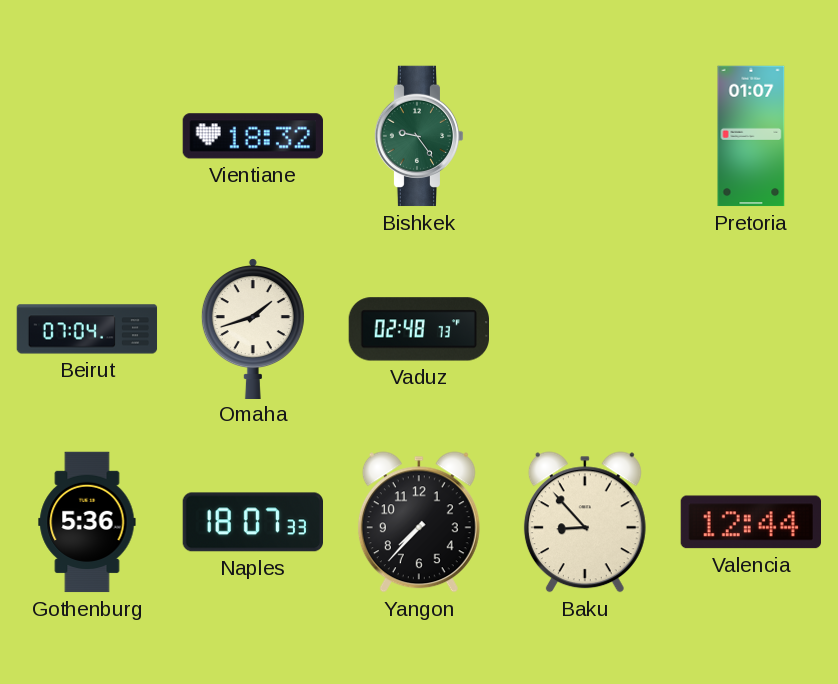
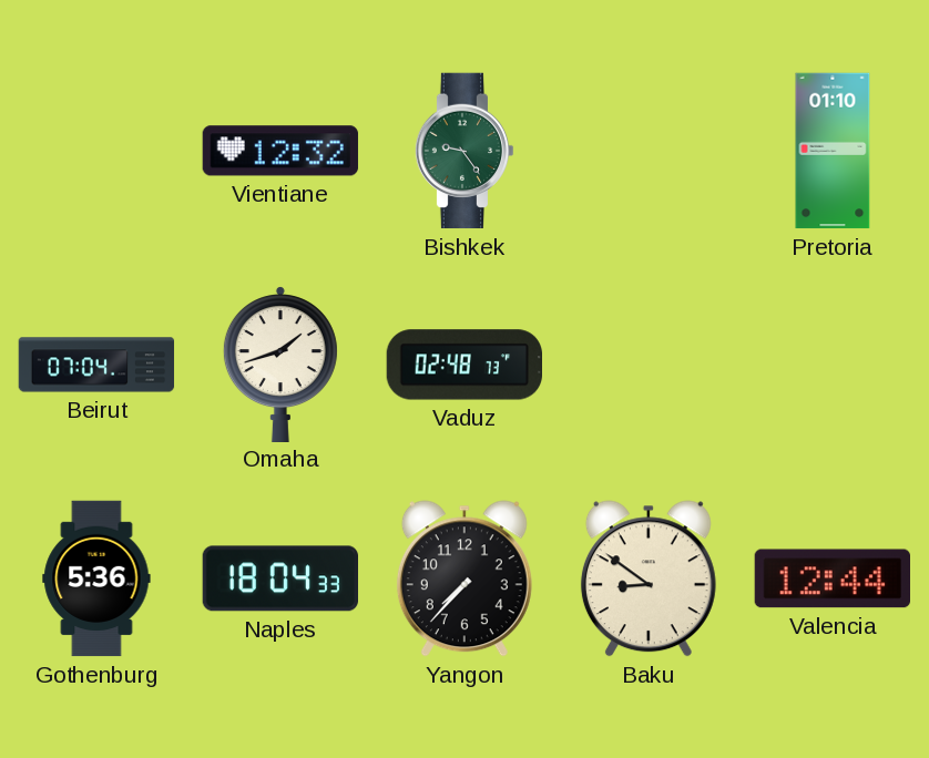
Vientiane: 18:32 -> 12:32 (279, 151)
Pretoria: 01:07 -> 01:10 (833, 151)
Naples: 18:07 -> 18:04 (279, 578)
Baku: 8:53 -> 8:51 (649, 578)
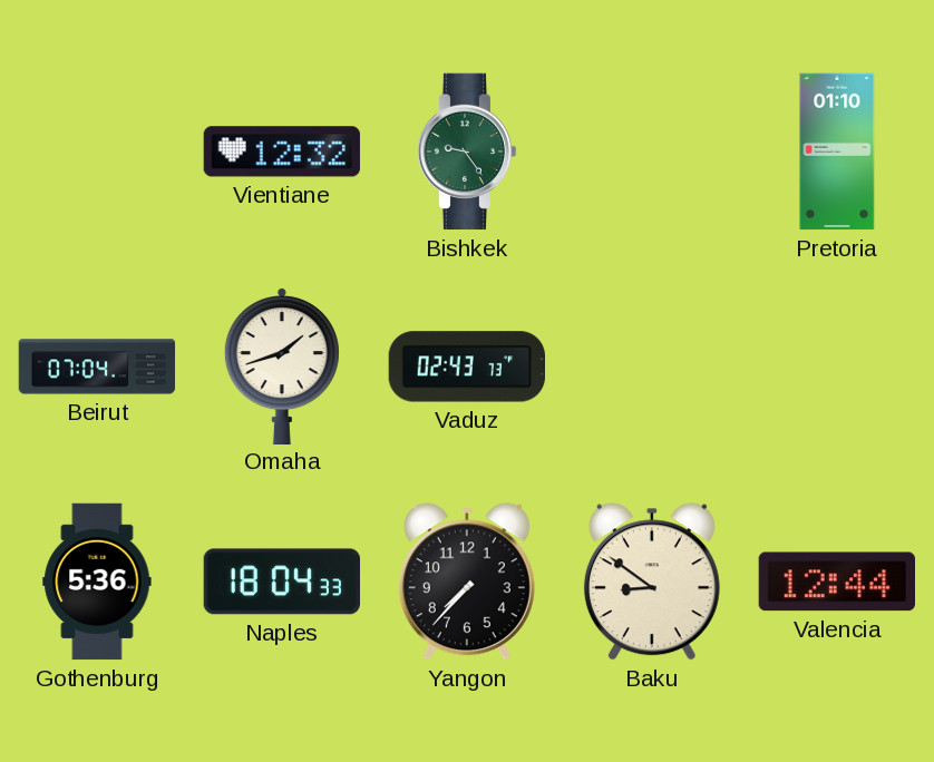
Vaduz: 02:48 -> 02:43 (466, 367)
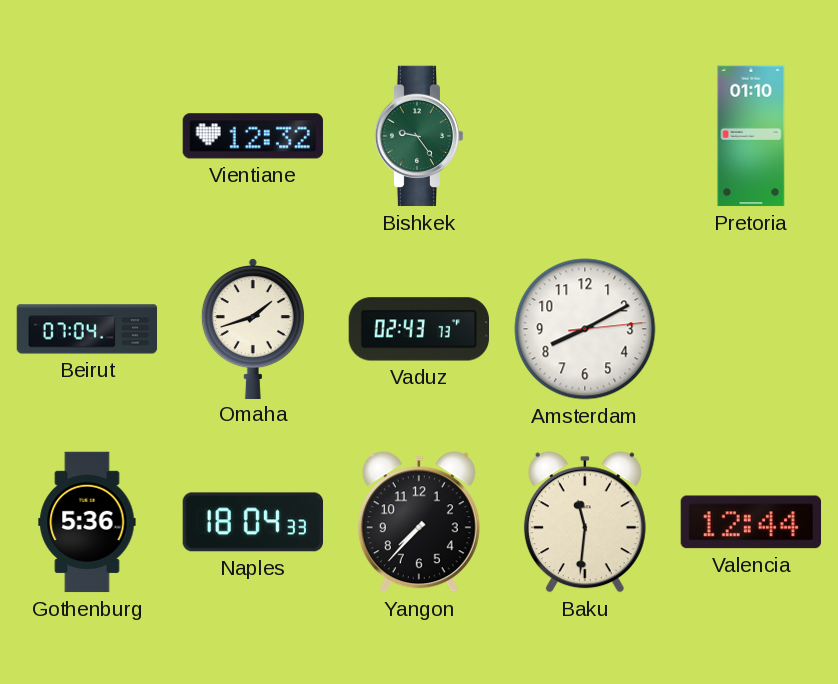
Amsterdam: none -> 8:10 (585, 329)
Baku: 8:51 -> 11:31 (585, 522)
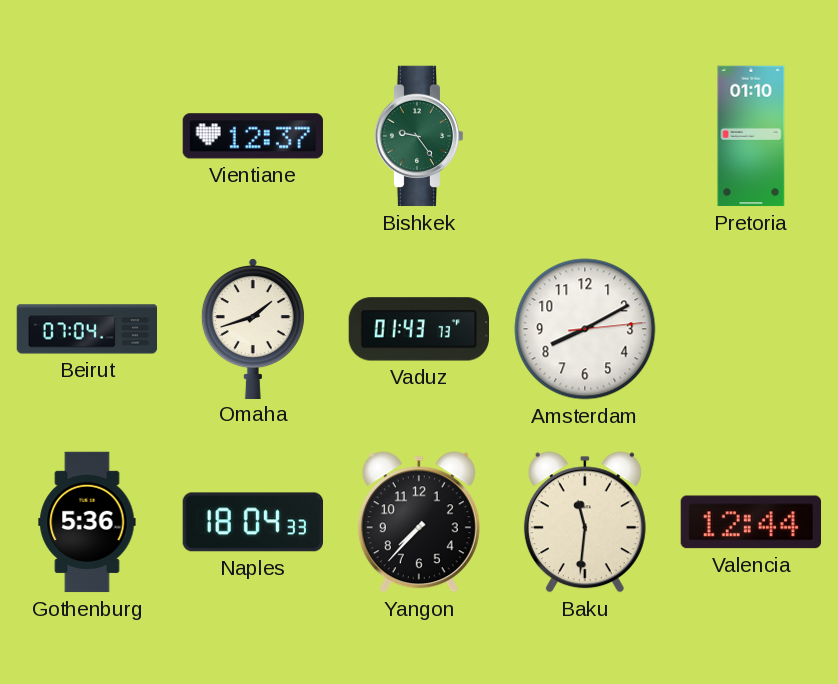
Vientiane: 12:32 -> 12:37 (252, 136)
Vaduz: 02:43 -> 01:43 (418, 329)
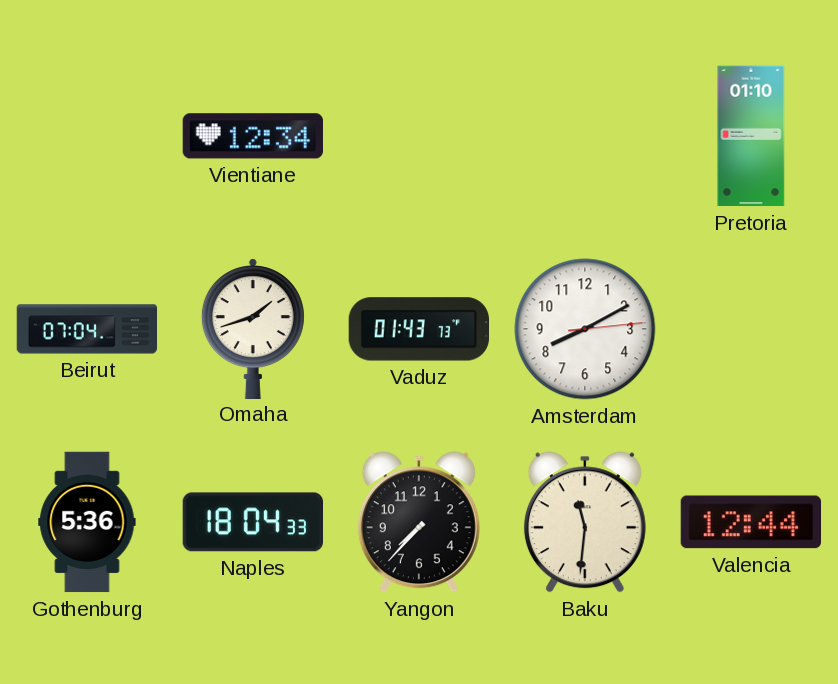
Vientiane: 12:37 -> 12:34 (252, 136)
Bishkek: 9:24 -> none (419, 136)
